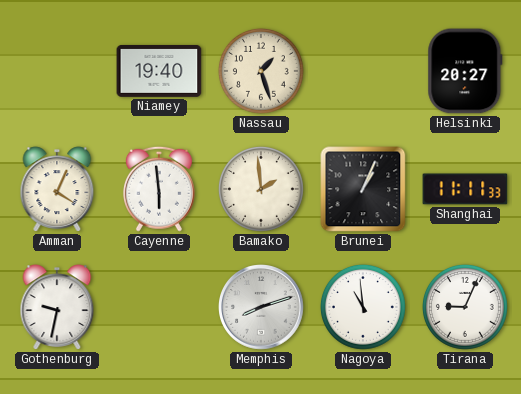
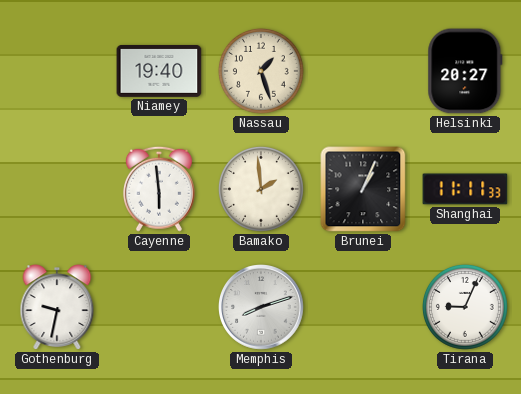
Amman: 4:04 -> none (57, 189)
Nagoya: 10:59 -> none (363, 307)
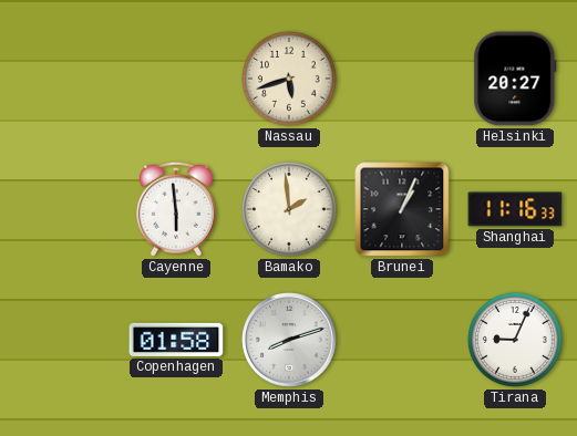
Niamey: 19:40 -> none (159, 71)
Nassau: 1:27 -> 5:42 (289, 79)
Shanghai: 11:11 -> 11:16 (515, 209)
Gothenburg: 9:32 -> none (57, 307)
Copenhagen: none -> 01:58 (176, 340)
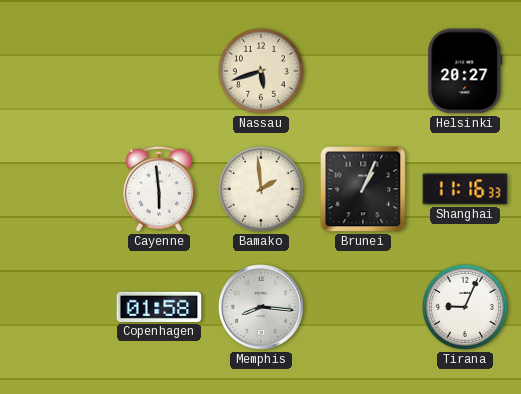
Memphis: 8:12 -> 8:16 (262, 308)
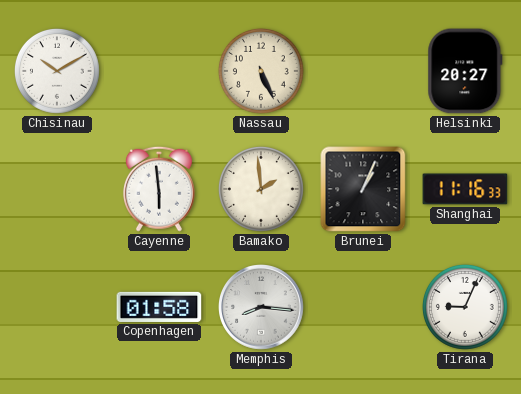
Chisinau: none -> 10:10 (57, 71)
Nassau: 5:42 -> 5:26 (261, 71)
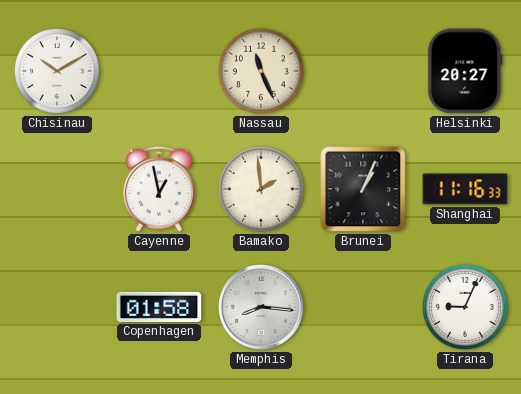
Nassau: 5:26 -> 11:26 (261, 71)
Cayenne: 5:59 -> 12:58 (159, 189)
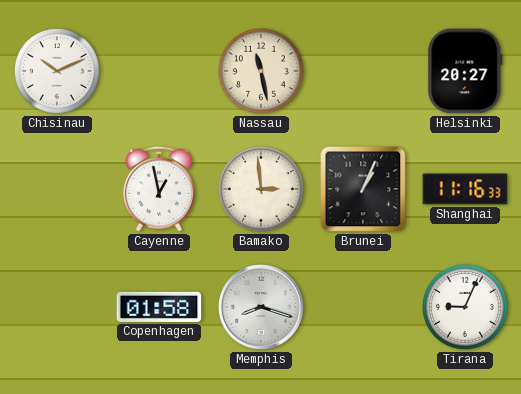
Chisinau: 10:10 -> 10:11 (57, 71)
Nassau: 11:26 -> 11:28 (261, 71)
Bamako: 1:59 -> 2:59 (261, 189)
Memphis: 8:16 -> 8:18 (262, 308)
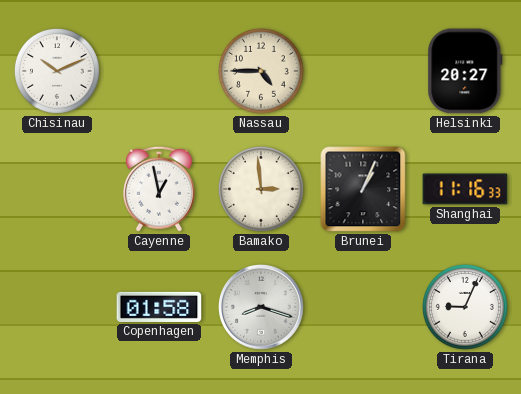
Nassau: 11:28 -> 4:45 (261, 71)
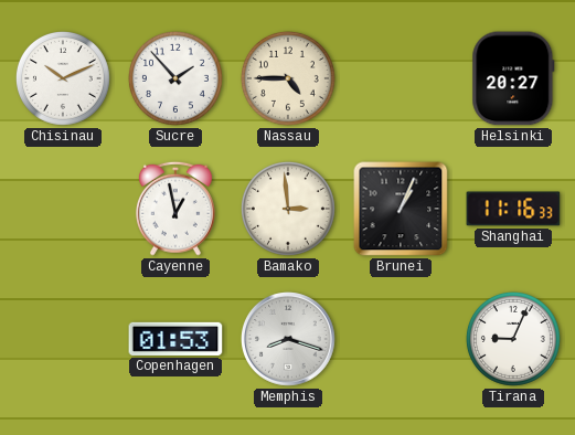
Sucre: none -> 1:53 (175, 78)
Copenhagen: 01:58 -> 01:53 (175, 339)
